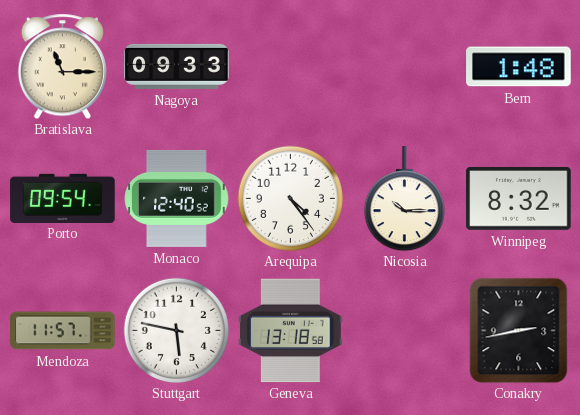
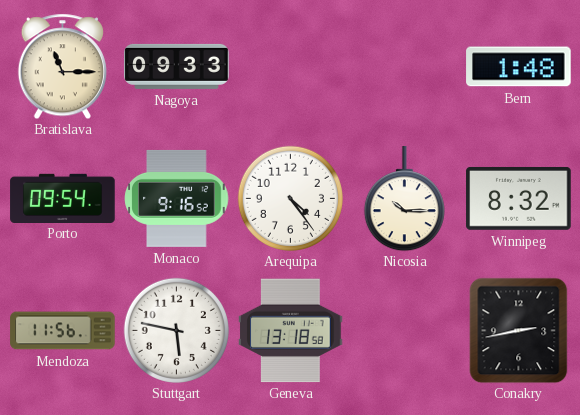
Monaco: 12:40 -> 9:16 (177, 198)
Mendoza: 11:57 -> 11:56 (63, 331)
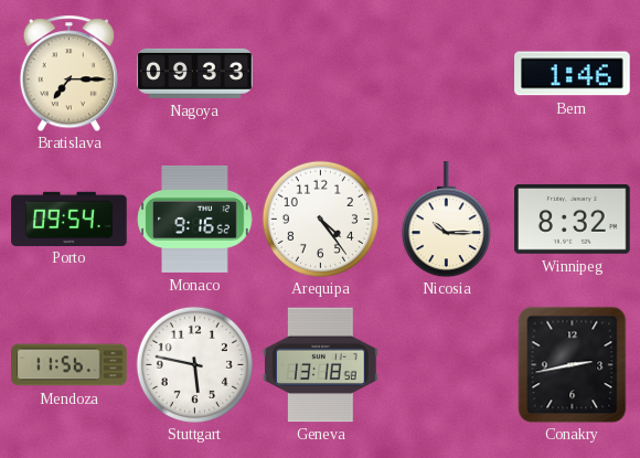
Bratislava: 11:15 -> 7:15 (68, 73)
Bern: 1:48 -> 1:46 (573, 74)
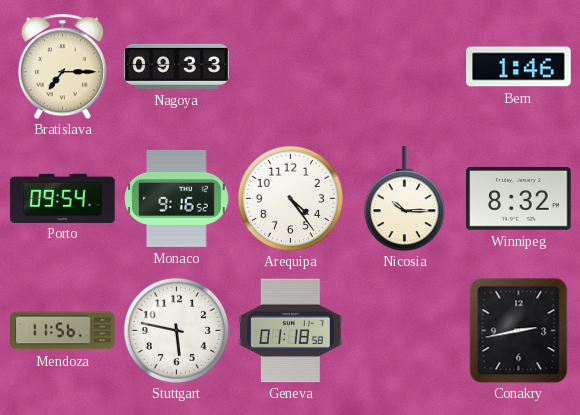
Geneva: 13:18 -> 01:18 (291, 331)
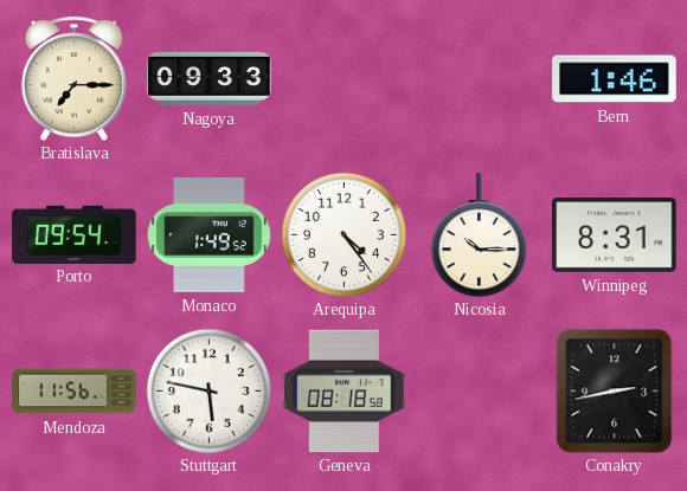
Monaco: 9:16 -> 1:49 (210, 234)
Winnipeg: 8:32 -> 8:31 (615, 234)
Geneva: 01:18 -> 08:18 (345, 392)
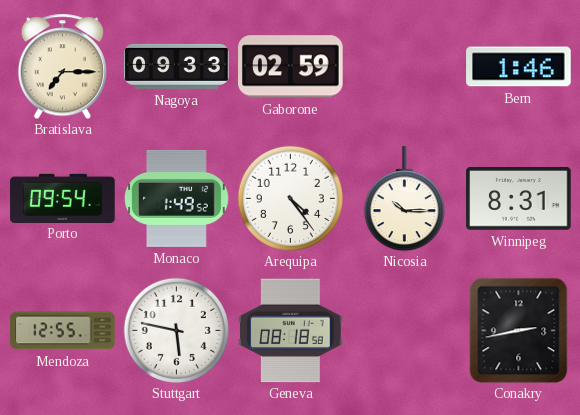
Gaborone: none -> 02:59 (291, 67)
Mendoza: 11:56 -> 12:55 (63, 331)
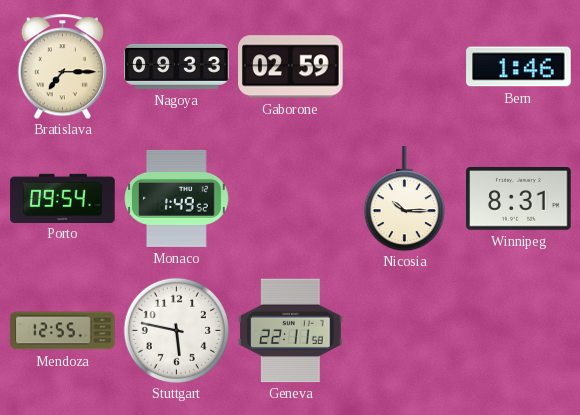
Arequipa: 4:24 -> none (290, 198)
Geneva: 08:18 -> 22:11 (291, 331)
Conakry: 2:43 -> none (519, 330)
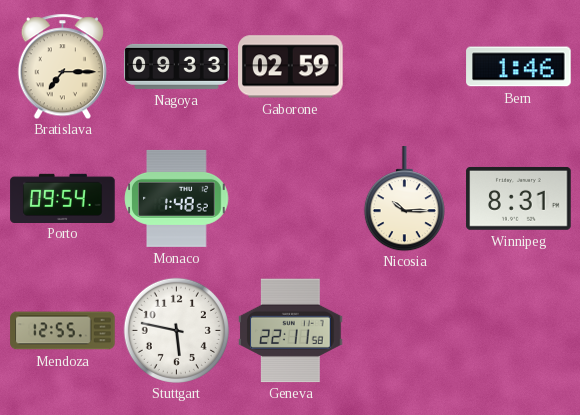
Monaco: 1:49 -> 1:48 (177, 198)
